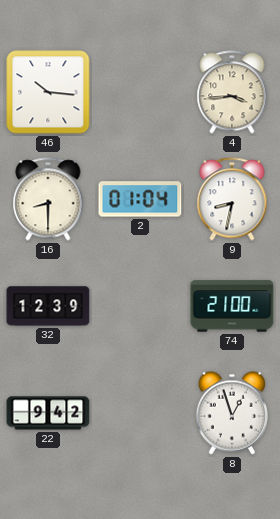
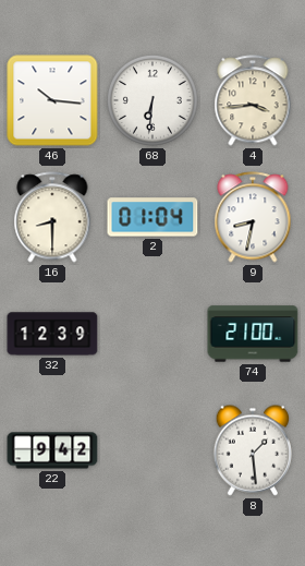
68: none -> 6:31 (152, 100)
8: 12:57 -> 1:29 (252, 450)
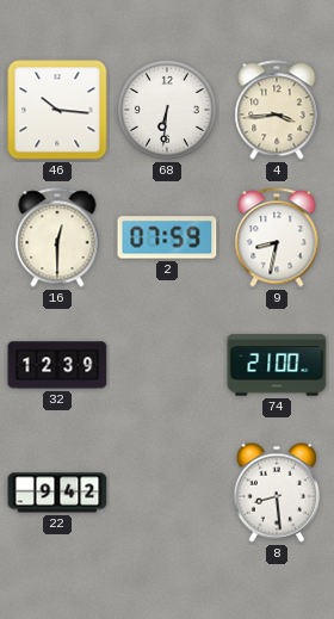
16: 8:30 -> 12:30 (57, 237)
2: 01:04 -> 07:59 (167, 237)
8: 1:29 -> 8:29 (276, 493)
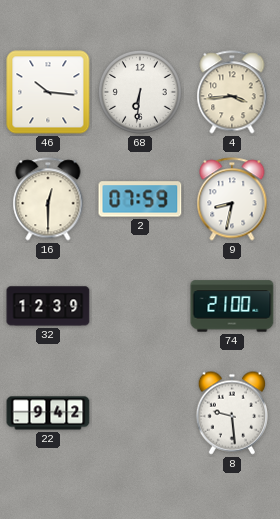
8: 8:29 -> 9:29 (231, 413)
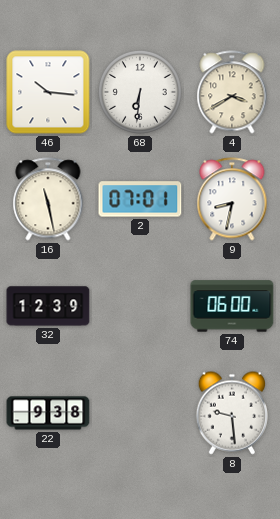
4: 3:44 -> 3:40 (232, 92)
16: 12:30 -> 11:28 (48, 199)
2: 07:59 -> 07:01 (140, 199)
74: 21:00 -> 06:00 (232, 306)
22: 9:42 -> 9:38 (48, 413)
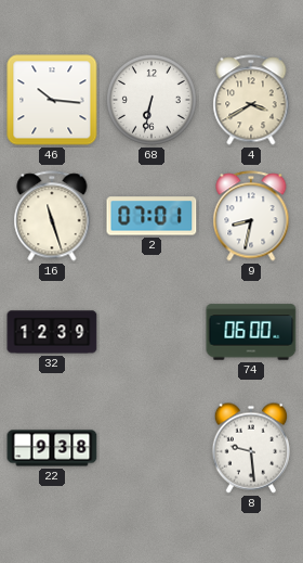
68: 6:31 -> 6:32 (151, 100)
16: 11:28 -> 11:27 (52, 216)
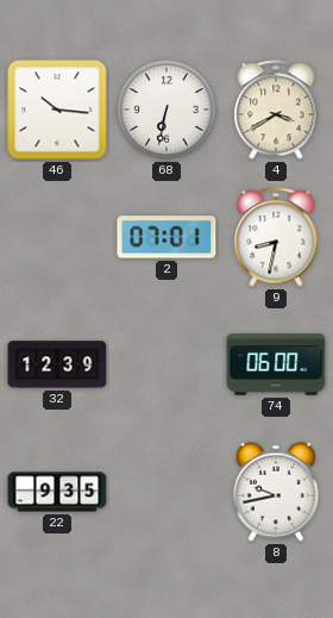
16: 11:27 -> none (52, 216)
22: 9:38 -> 9:35 (57, 492)
8: 9:29 -> 9:43 (275, 492)
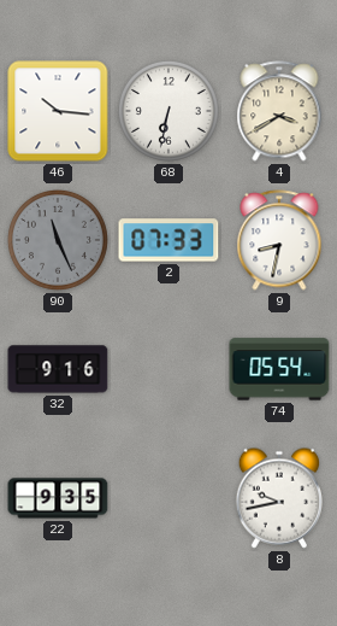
90: none -> 11:26 (58, 240)
2: 07:01 -> 07:33 (168, 240)
32: 12:39 -> 9:16 (58, 369)
74: 06:00 -> 05:54 (279, 369)
